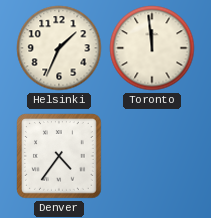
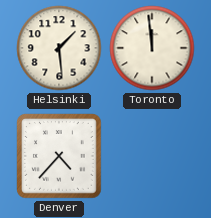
Helsinki: 1:34 -> 1:29 (59, 48)
Denver: 4:36 -> 4:37 (60, 157)
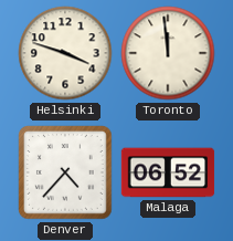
Helsinki: 1:29 -> 3:48 (65, 53)
Malaga: none -> 06:52 (168, 172)
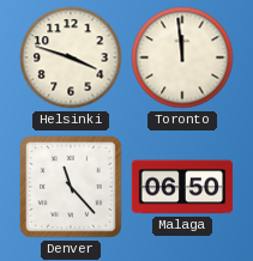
Denver: 4:37 -> 11:23 (72, 188)
Malaga: 06:52 -> 06:50 (182, 187)
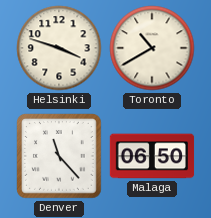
Toronto: 11:59 -> 10:40 (152, 48)
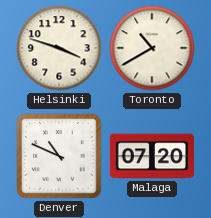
Denver: 11:23 -> 10:49 (60, 157)
Malaga: 06:50 -> 07:20 (152, 156)
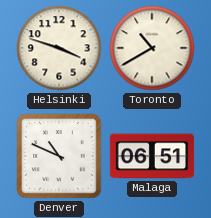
Malaga: 07:20 -> 06:51 (152, 156)
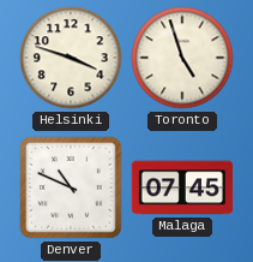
Toronto: 10:40 -> 4:57 (182, 58)
Malaga: 06:51 -> 07:45 (182, 187)
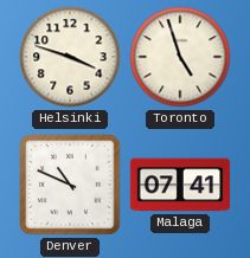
Malaga: 07:45 -> 07:41 (180, 185)
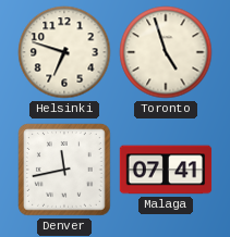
Helsinki: 3:48 -> 6:48 (64, 52)
Denver: 10:49 -> 11:43 (65, 171)
